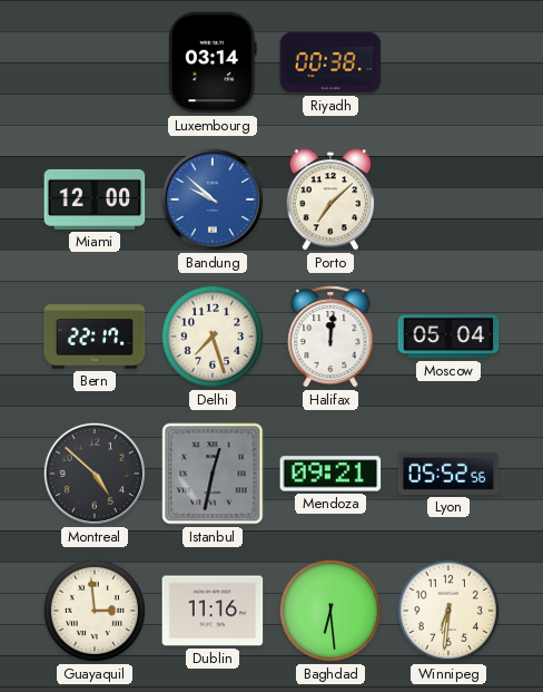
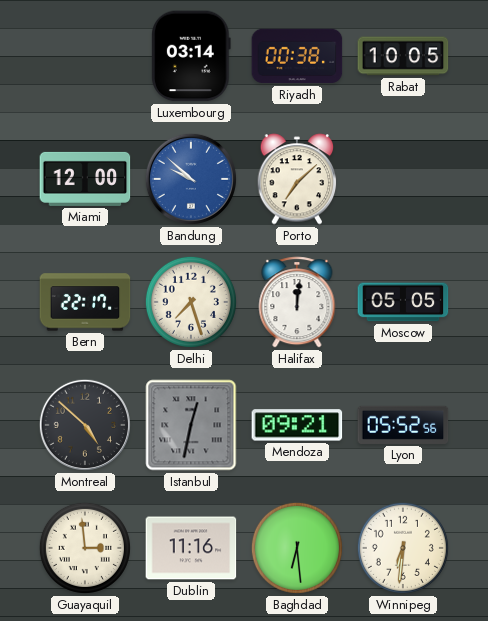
Rabat: none -> 10:05 (403, 56)
Moscow: 05:04 -> 05:05 (403, 302)
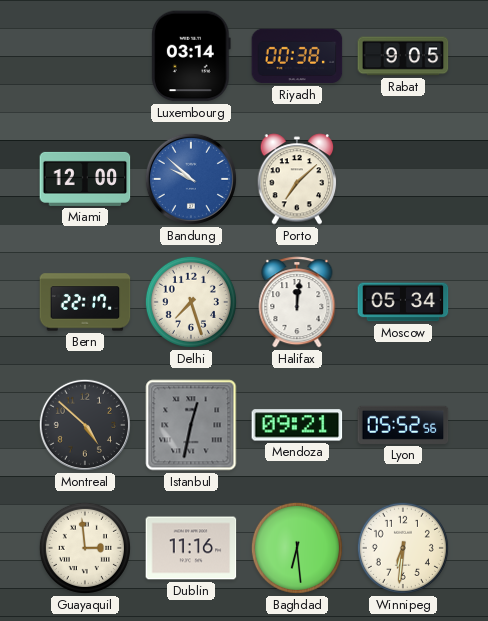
Rabat: 10:05 -> 9:05 (403, 56)
Moscow: 05:05 -> 05:34 (403, 302)
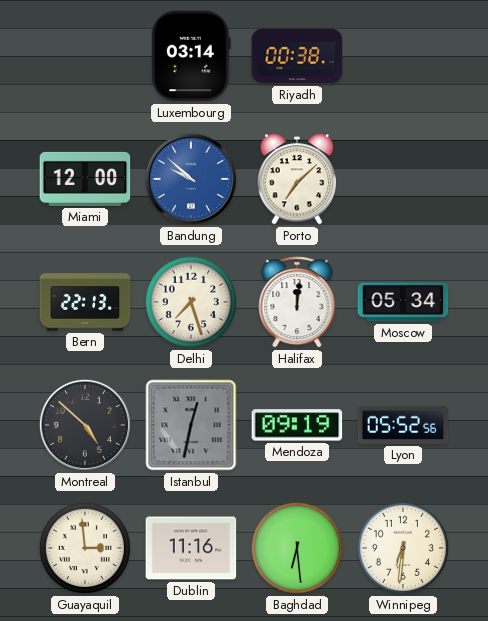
Rabat: 9:05 -> none (403, 56)
Bern: 22:17 -> 22:13 (85, 302)
Mendoza: 09:21 -> 09:19 (297, 425)
